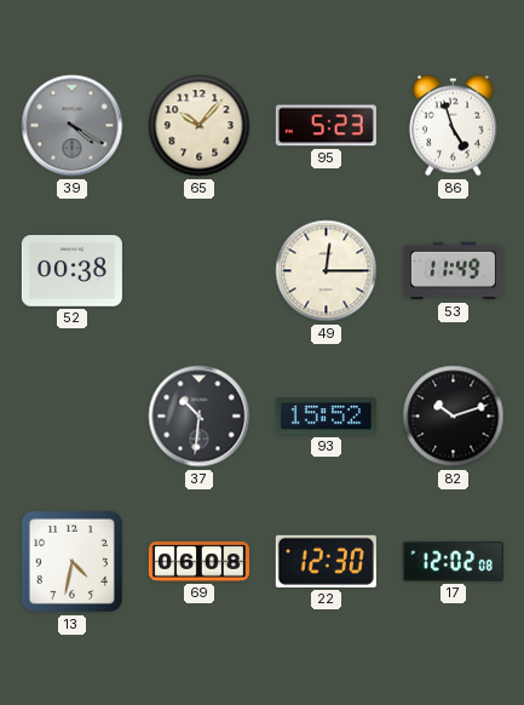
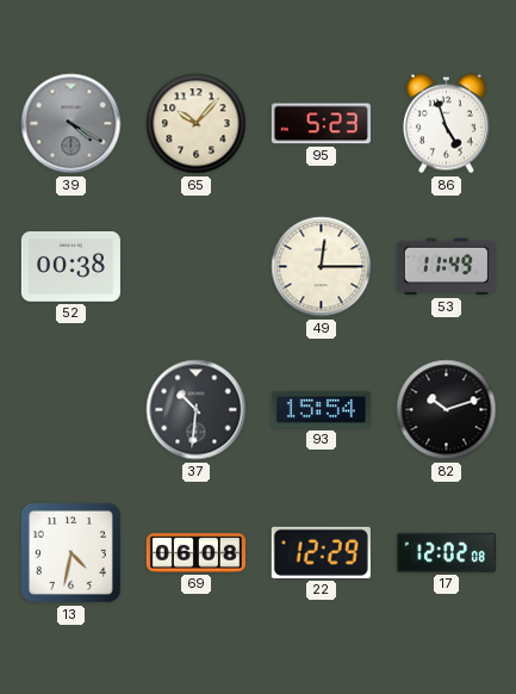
93: 15:52 -> 15:54 (321, 410)
22: 12:30 -> 12:29 (321, 552)
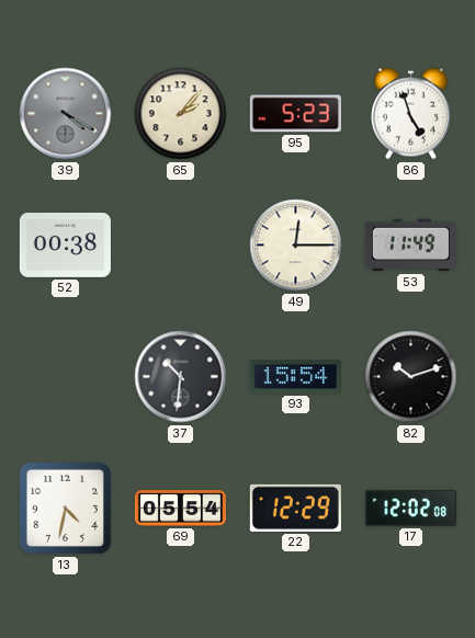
65: 10:07 -> 2:07 (181, 114)
69: 06:08 -> 05:54 (180, 509)
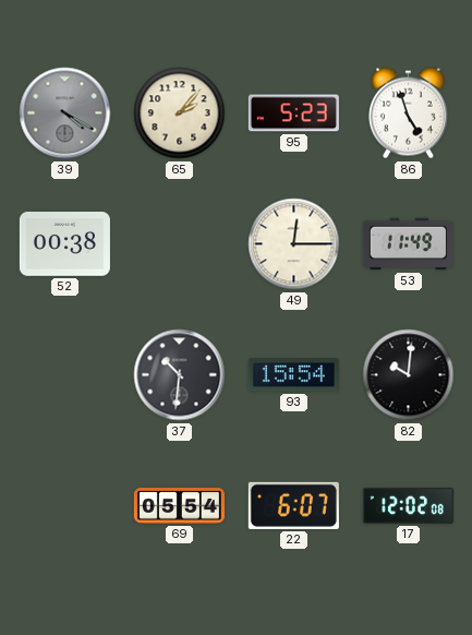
82: 10:12 -> 10:01 (409, 375)
13: 4:32 -> none (65, 508)
22: 12:29 -> 6:07 (293, 505)
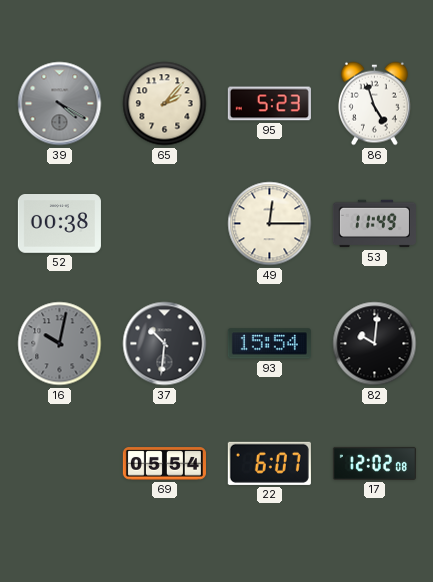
16: none -> 10:02 (60, 344)
